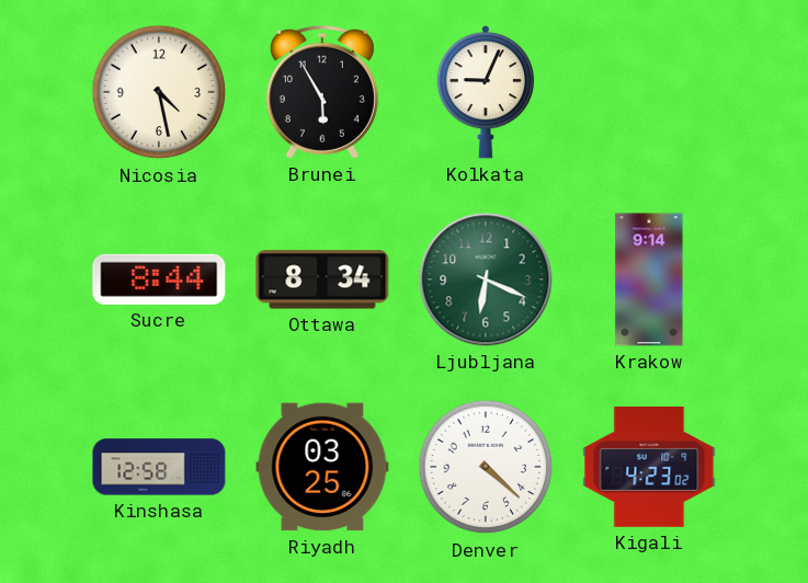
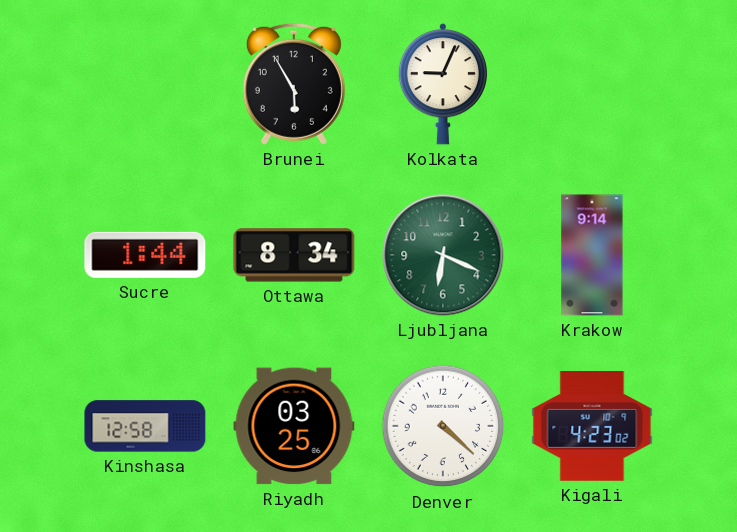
Nicosia: 4:28 -> none (159, 92)
Sucre: 8:44 -> 1:44 (145, 255)
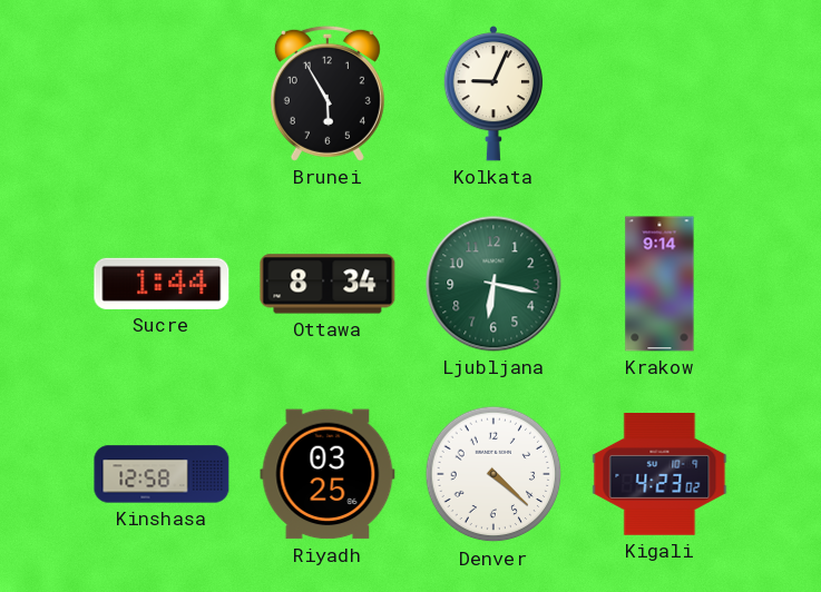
Ljubljana: 6:19 -> 6:17 (493, 284)
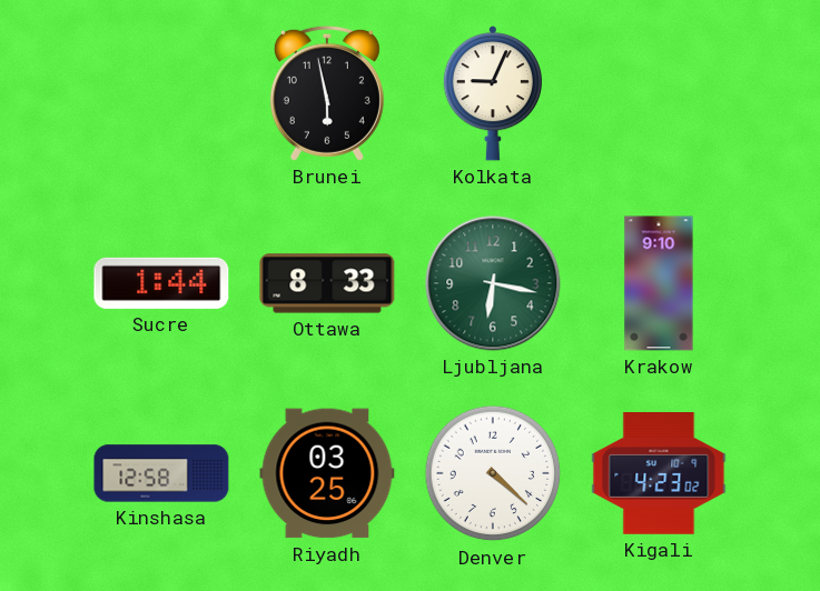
Brunei: 5:55 -> 5:58 (327, 93)
Ottawa: 8:34 -> 8:33 (327, 283)
Krakow: 9:14 -> 9:10 (659, 283)
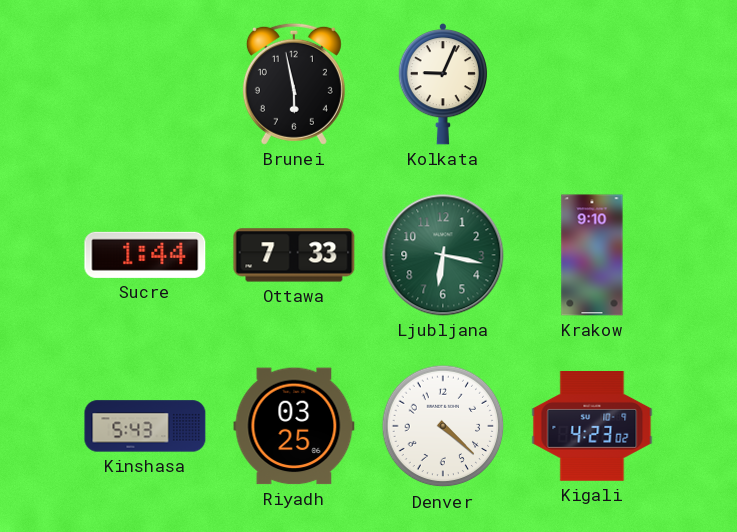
Ottawa: 8:33 -> 7:33 (294, 255)
Kinshasa: 12:58 -> 5:43 (145, 426)
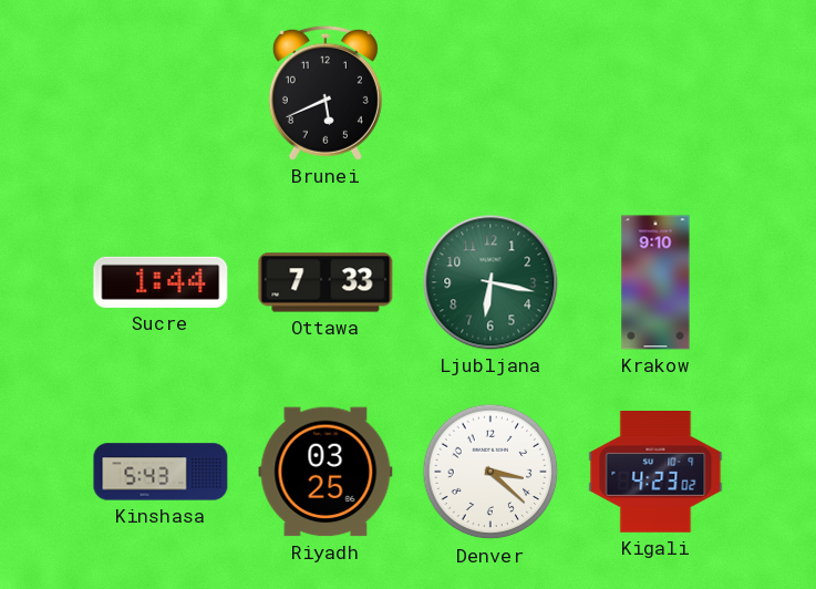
Brunei: 5:58 -> 5:41 (326, 93)
Kolkata: 9:04 -> none (442, 85)
Denver: 4:22 -> 3:22 (490, 472)
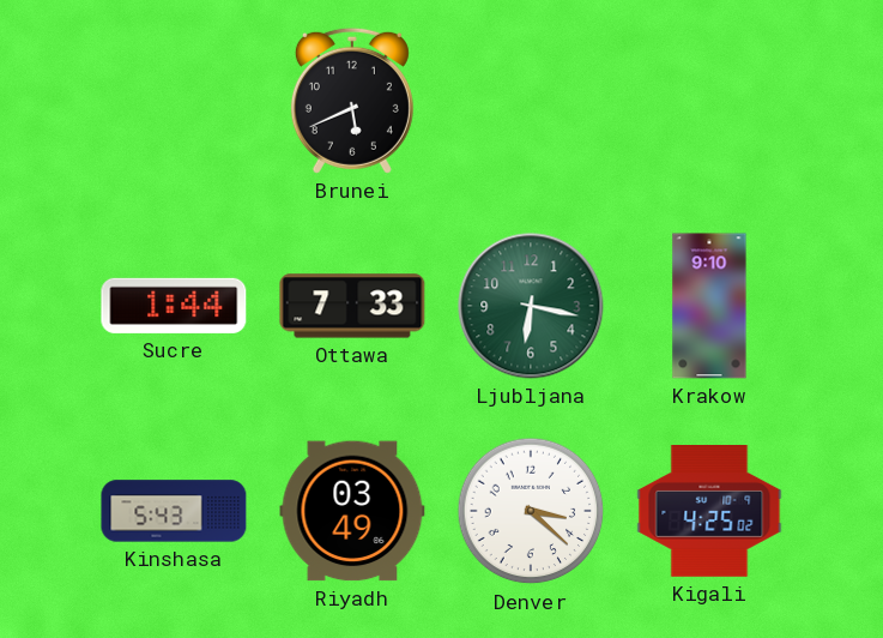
Riyadh: 03:25 -> 03:49 (352, 511)
Kigali: 4:23 -> 4:25 (709, 512)
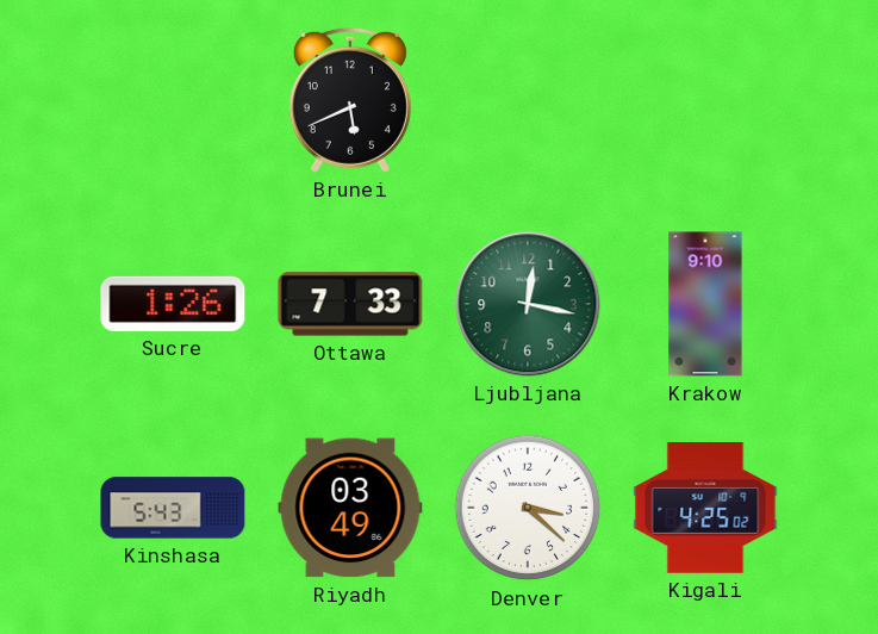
Sucre: 1:44 -> 1:26 (173, 304)
Ljubljana: 6:17 -> 12:17 (528, 304)
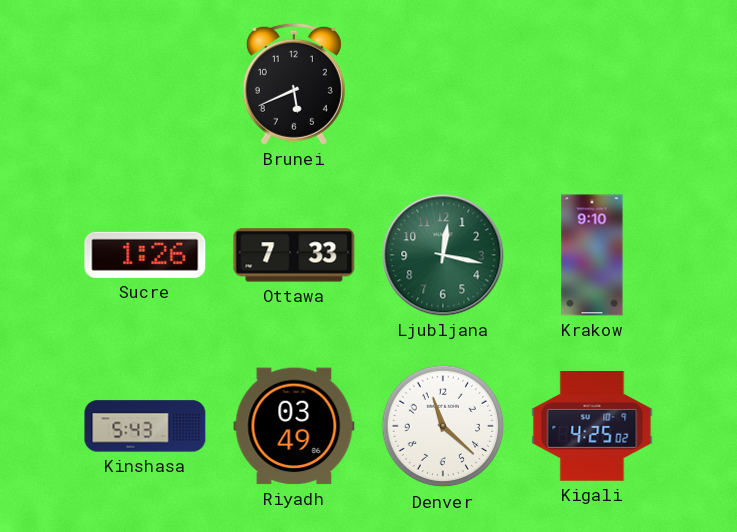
Denver: 3:22 -> 11:22 (443, 426)
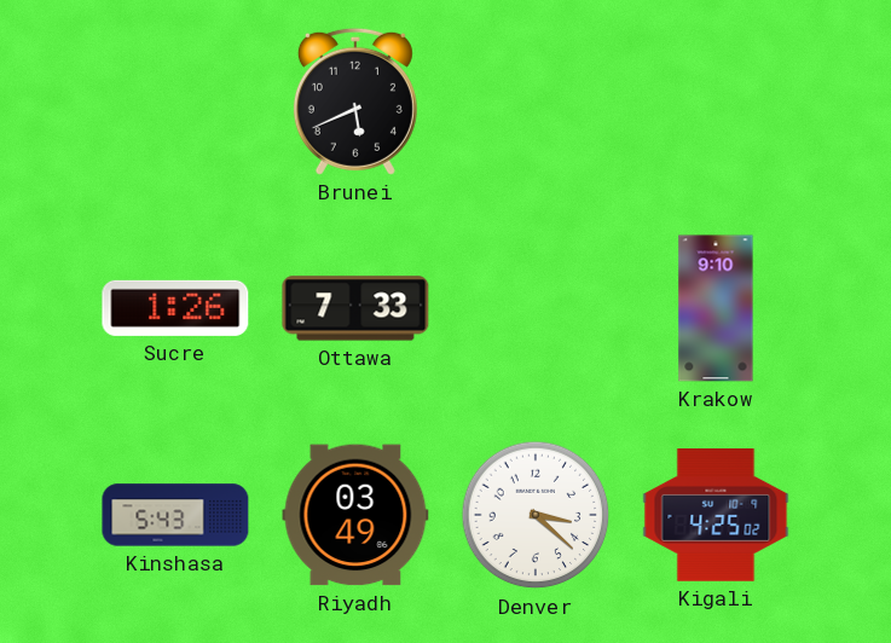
Ljubljana: 12:17 -> none (443, 255)
Denver: 11:22 -> 3:22 (536, 515)
